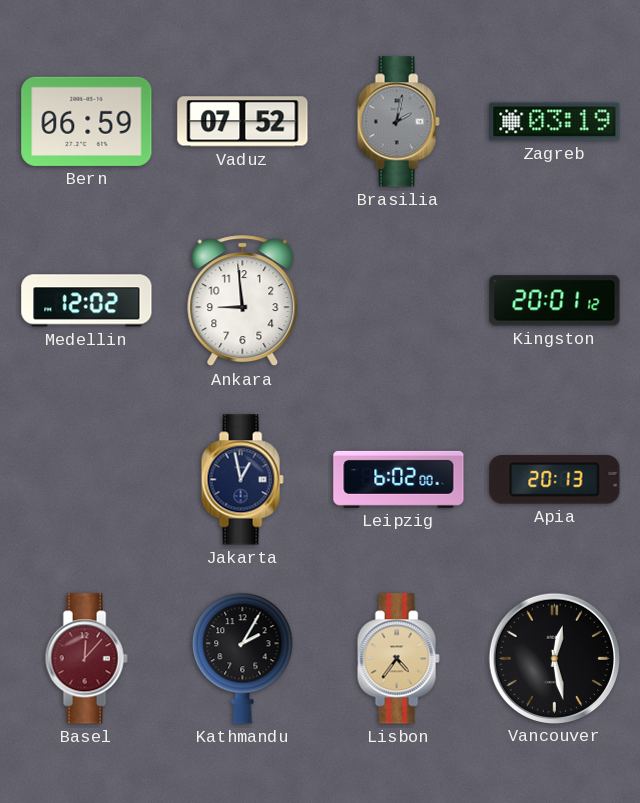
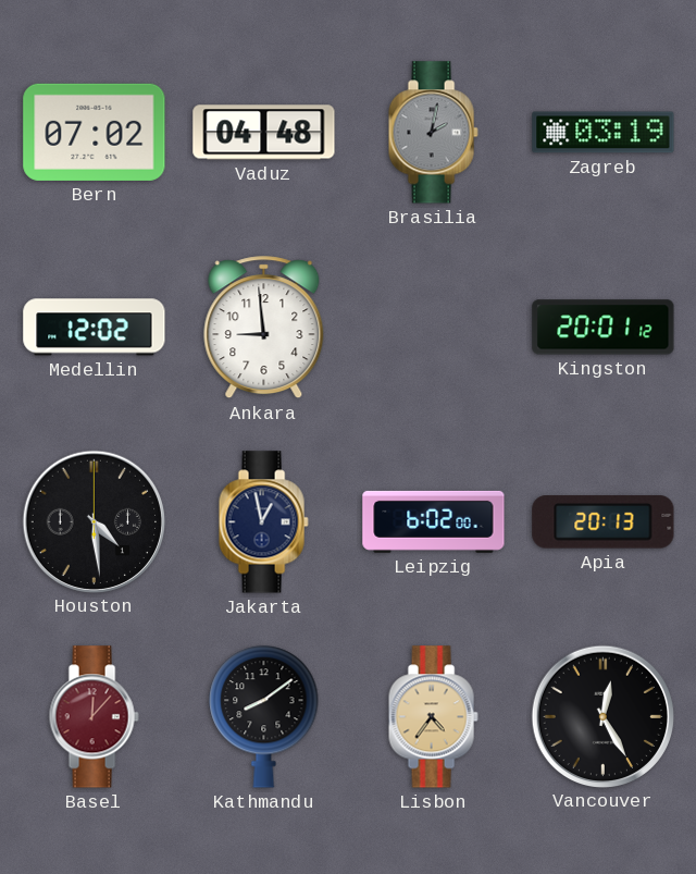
Bern: 06:59 -> 07:02 (95, 132)
Vaduz: 07:52 -> 04:48 (264, 133)
Houston: none -> 4:29 (94, 521)
Kathmandu: 2:05 -> 8:09 (264, 717)
Vancouver: 12:28 -> 12:25 (602, 716)
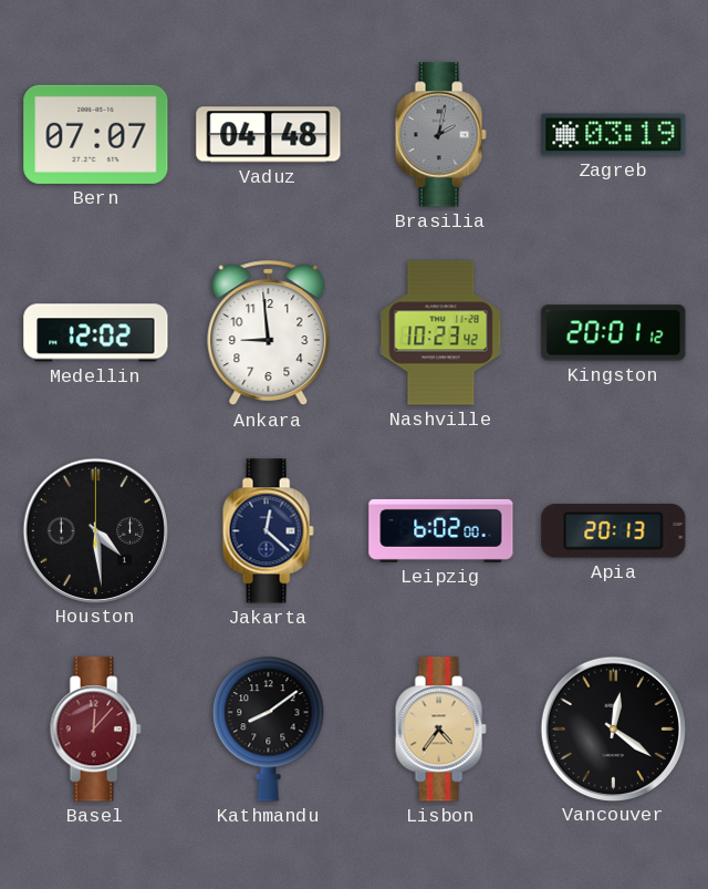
Bern: 07:02 -> 07:07 (96, 134)
Nashville: none -> 10:23 (441, 333)
Jakarta: 12:58 -> 12:22 (268, 531)
Vancouver: 12:25 -> 12:21 (613, 728)
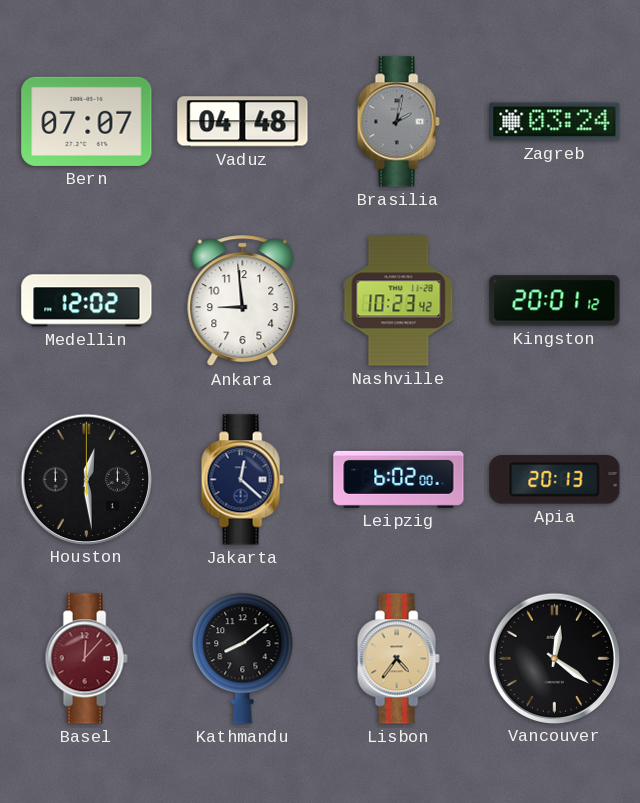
Zagreb: 03:19 -> 03:24 (555, 122)
Houston: 4:29 -> 12:29 (86, 479)
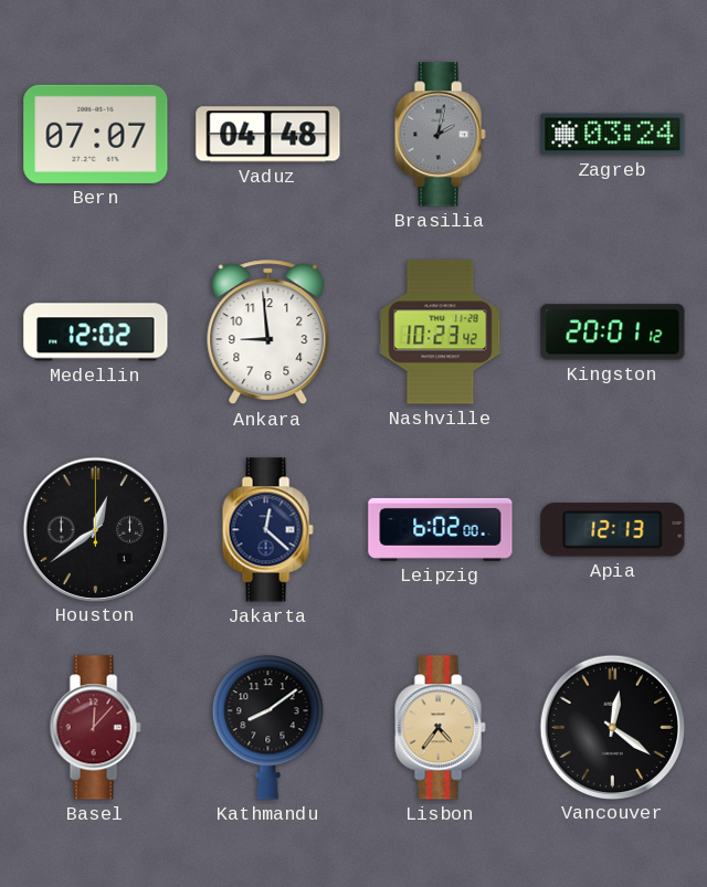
Houston: 12:29 -> 12:39 (95, 529)
Apia: 20:13 -> 12:13 (613, 530)
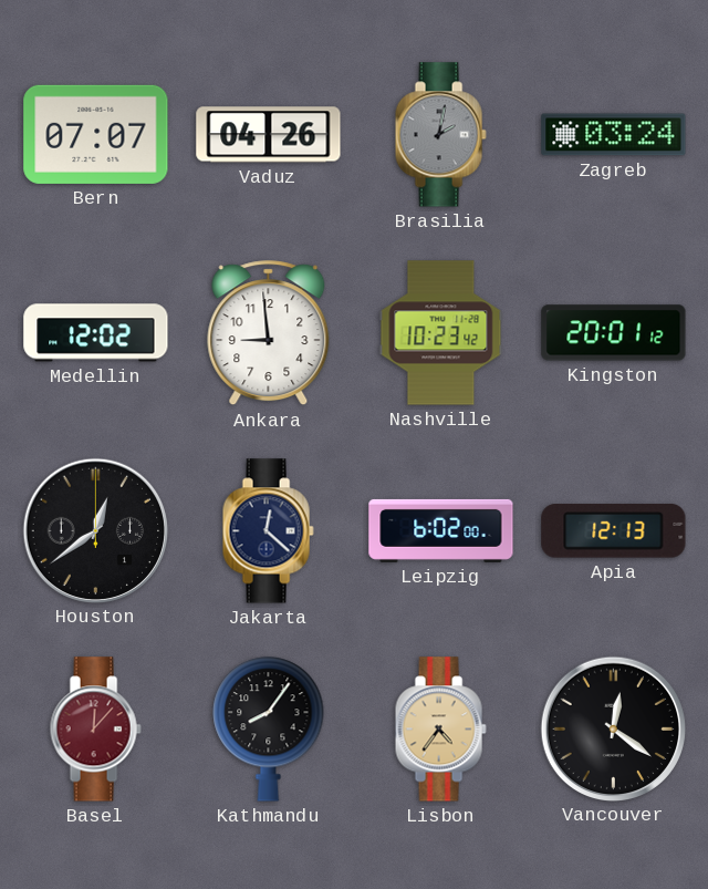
Vaduz: 04:48 -> 04:26 (269, 135)
Kathmandu: 8:09 -> 8:06 (269, 730)
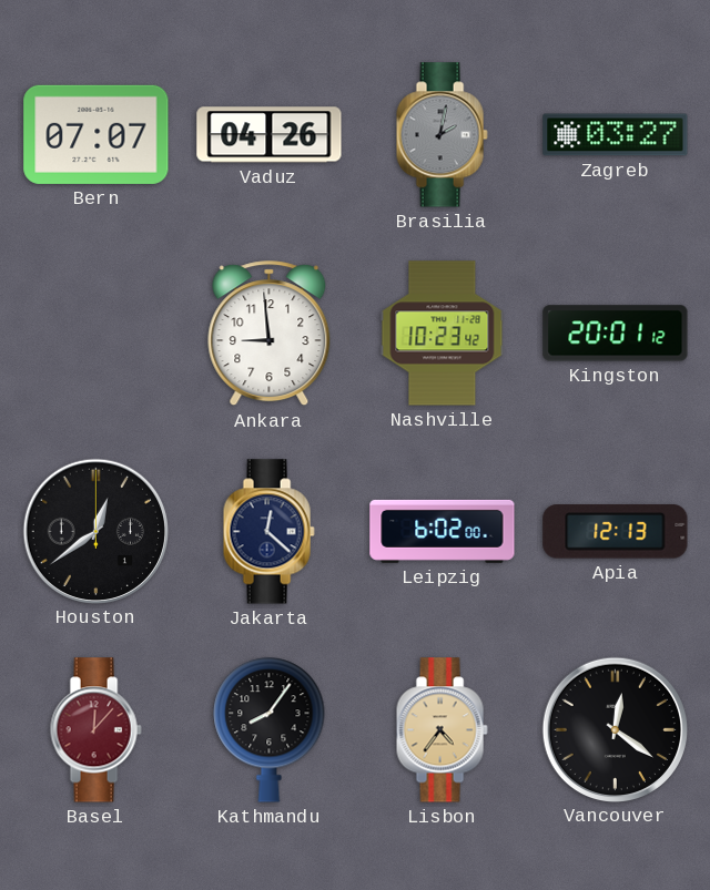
Zagreb: 03:24 -> 03:27 (616, 135)
Medellin: 12:02 -> none (96, 333)
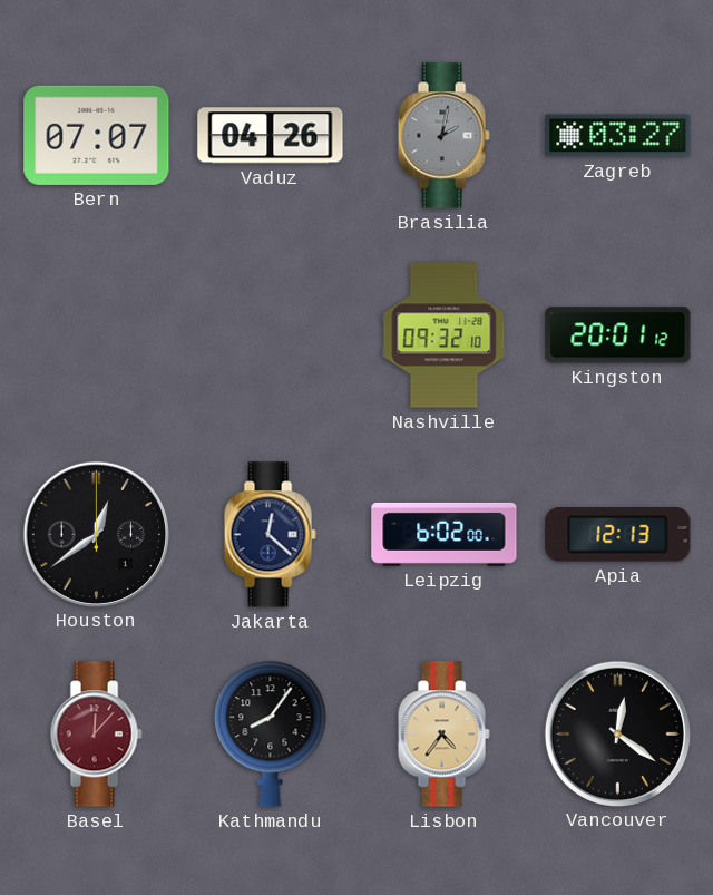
Ankara: 8:59 -> none (270, 334)
Nashville: 10:23 -> 09:32 (445, 335)
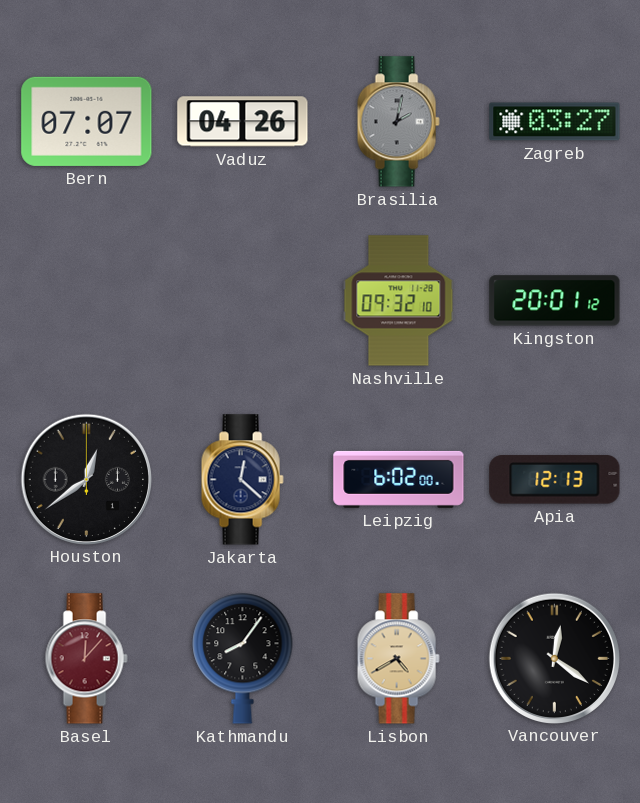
Lisbon: 4:36 -> 4:40 (398, 659)
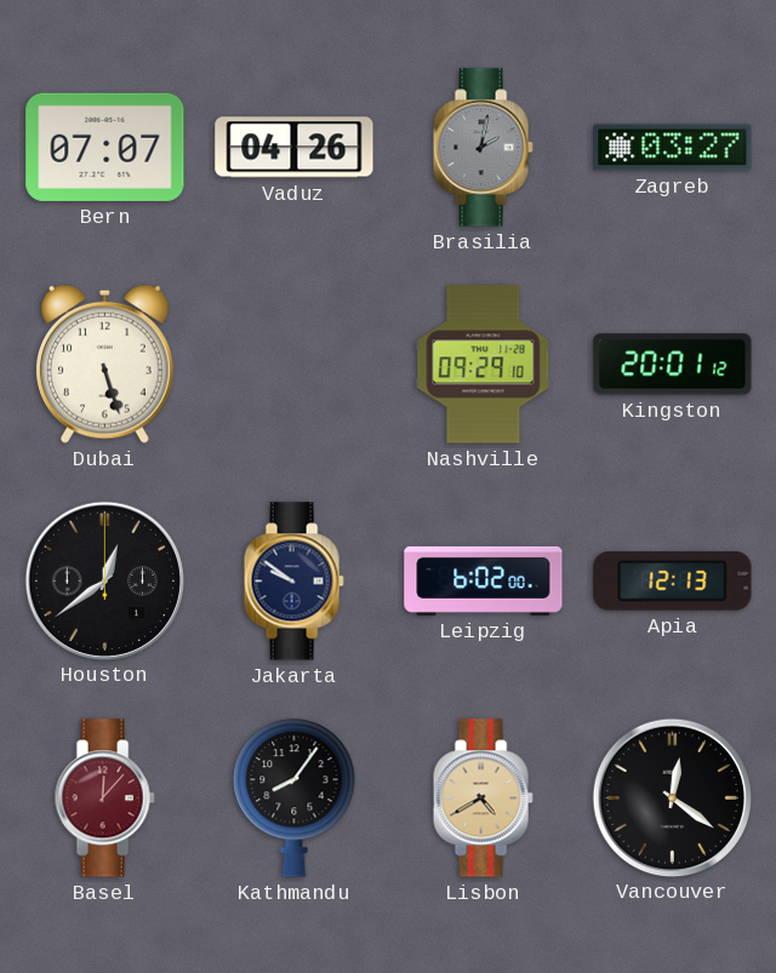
Dubai: none -> 5:27 (104, 364)
Nashville: 09:32 -> 09:29 (484, 365)
Jakarta: 12:22 -> 9:51 (293, 582)
